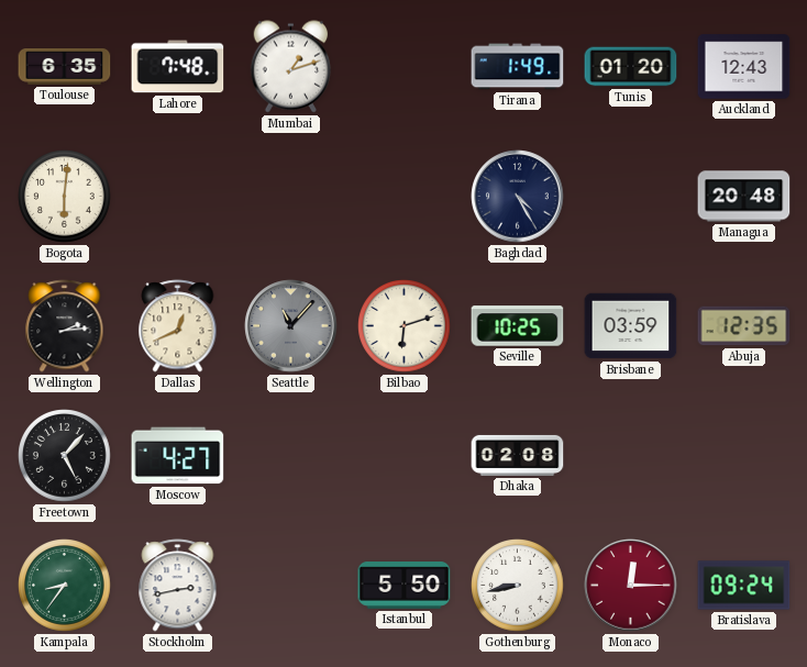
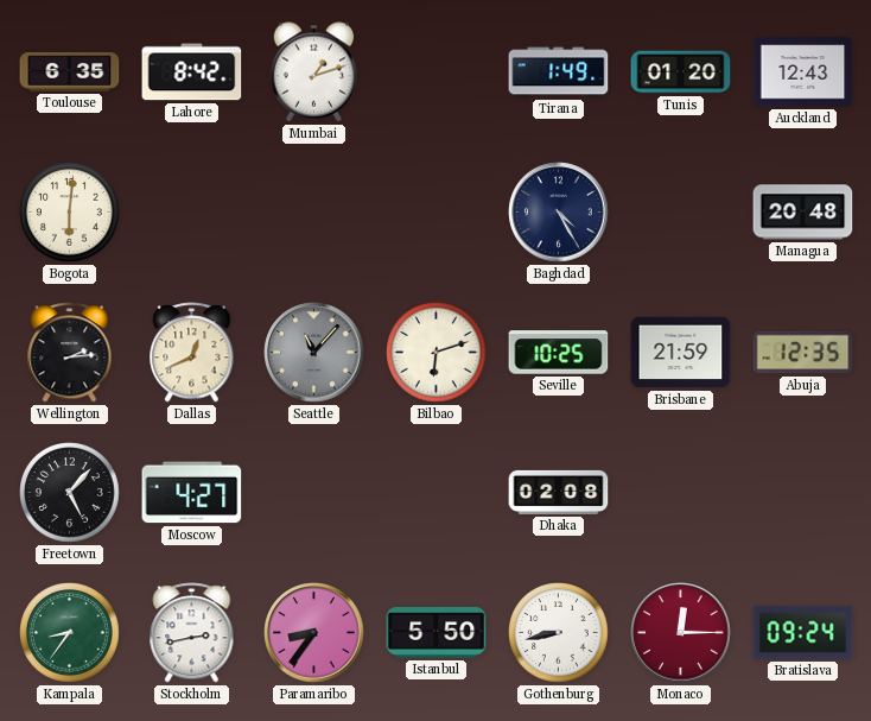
Lahore: 7:48 -> 8:42 (192, 72)
Brisbane: 03:59 -> 21:59 (681, 353)
Paramaribo: none -> 8:36 (314, 633)
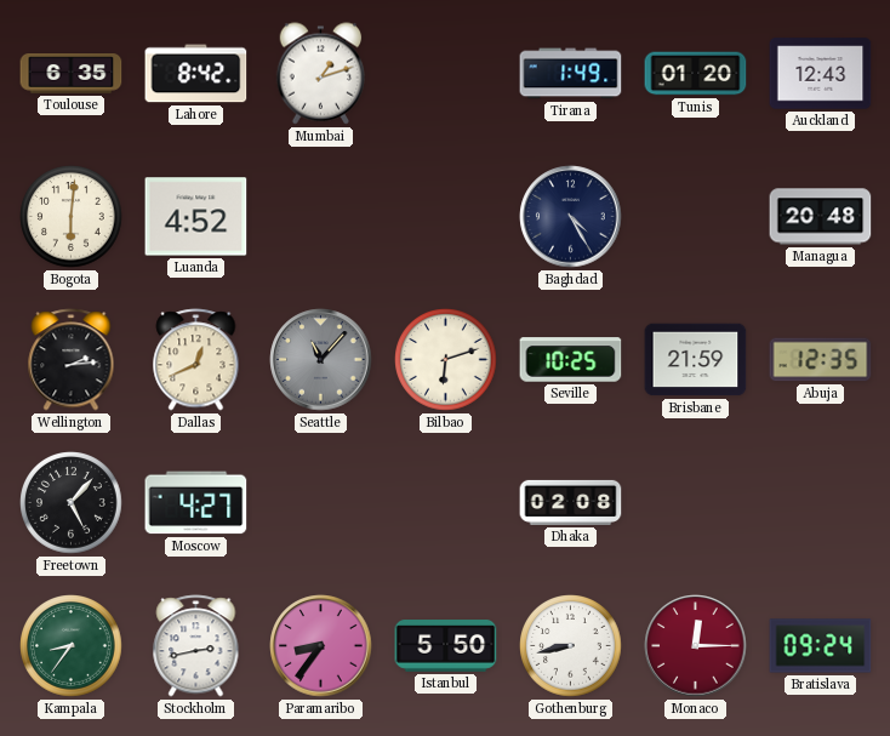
Luanda: none -> 4:52 (196, 217)
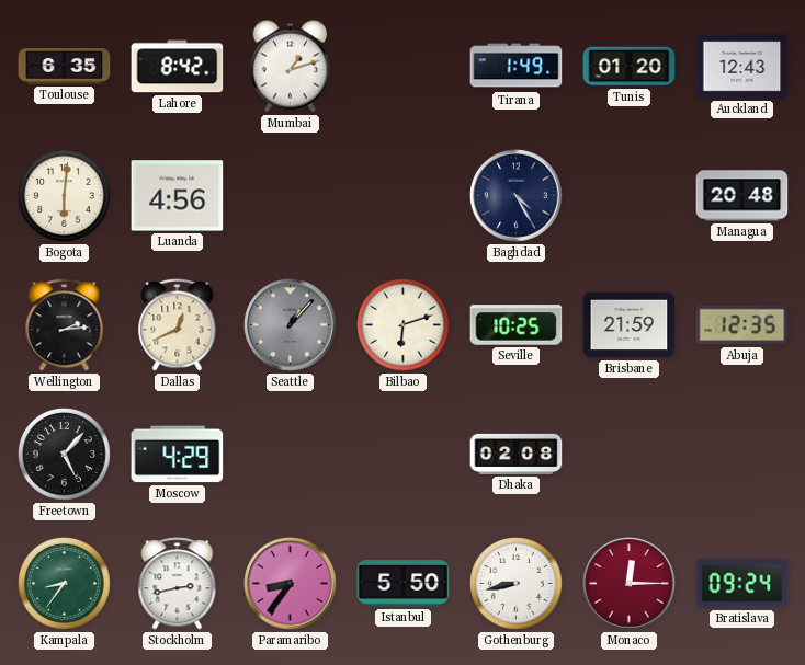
Luanda: 4:52 -> 4:56 (178, 196)
Seattle: 11:07 -> 1:07 (291, 325)
Moscow: 4:27 -> 4:29 (178, 455)
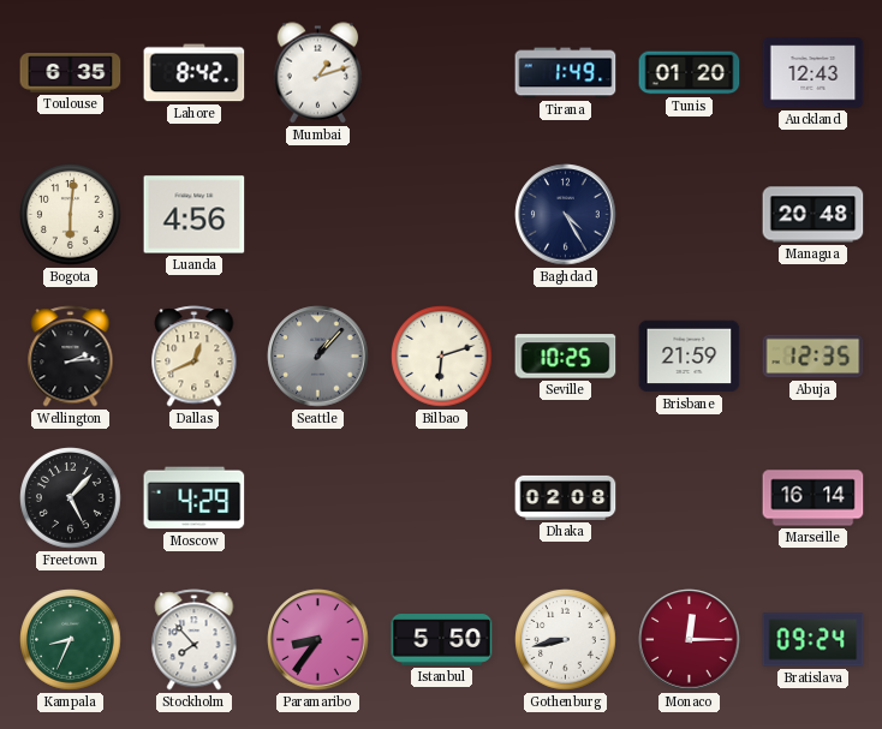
Marseille: none -> 16:14 (814, 498)
Kampala: 8:36 -> 8:34 (71, 640)
Stockholm: 2:43 -> 7:53 (195, 640)
